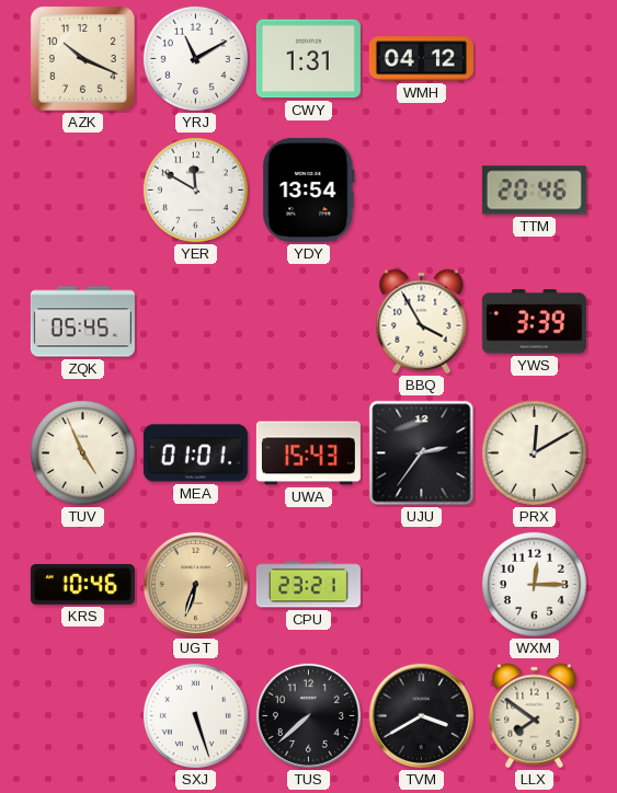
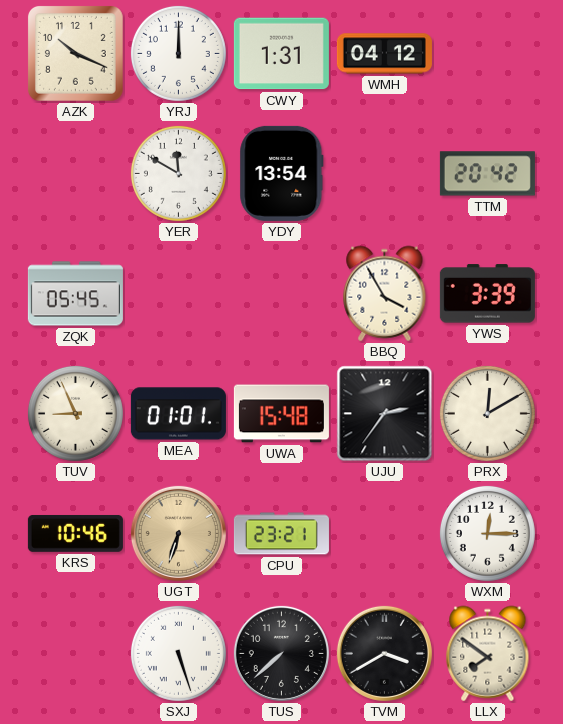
YRJ: 11:10 -> 12:00 (178, 53)
TTM: 20:46 -> 20:42 (487, 174)
TUV: 4:56 -> 8:56 (75, 413)
UWA: 15:43 -> 15:48 (281, 414)
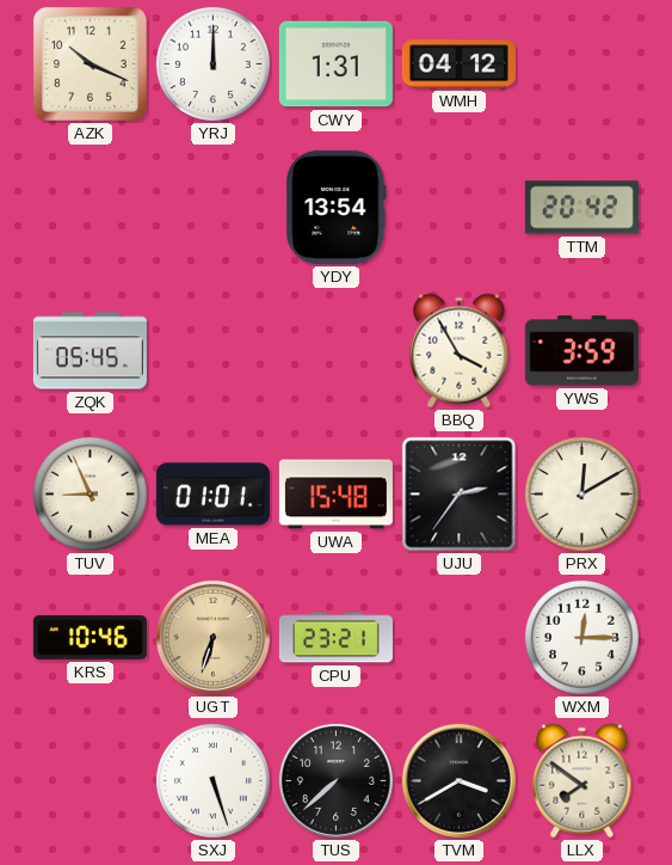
YER: 11:50 -> none (178, 173)
YWS: 3:39 -> 3:59 (581, 351)
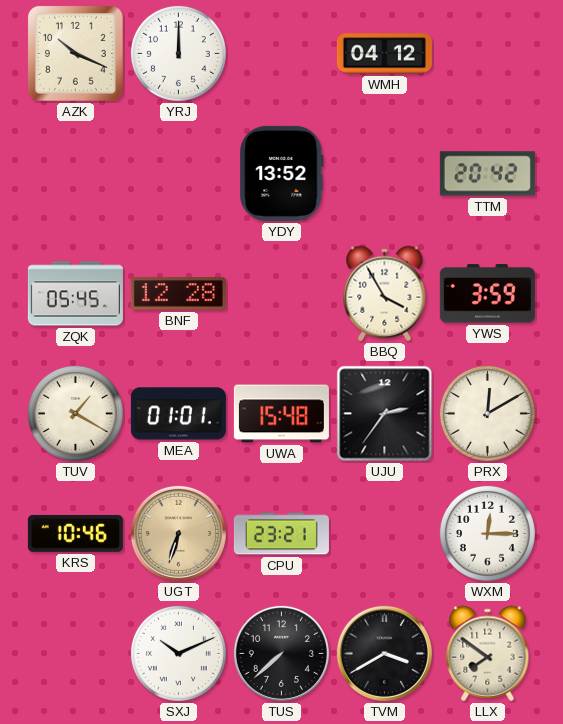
CWY: 1:31 -> none (335, 65)
YDY: 13:54 -> 13:52 (282, 173)
BNF: none -> 12:28 (178, 294)
TUV: 8:56 -> 1:20 (75, 413)
SXJ: 5:27 -> 10:11 (178, 653)
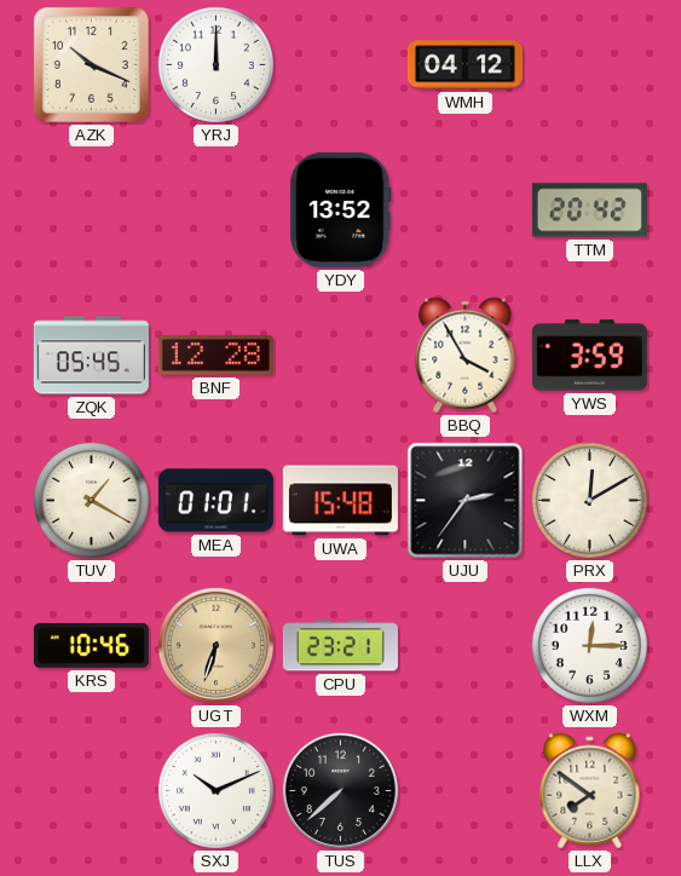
TVM: 3:40 -> none (384, 653)
